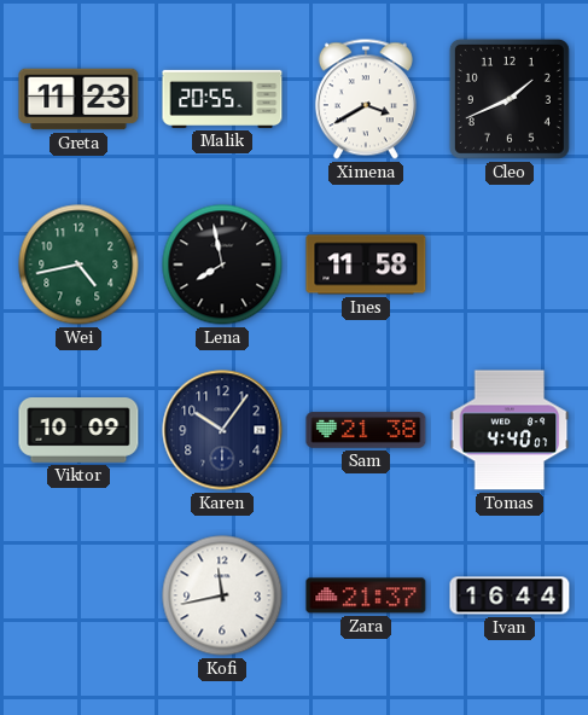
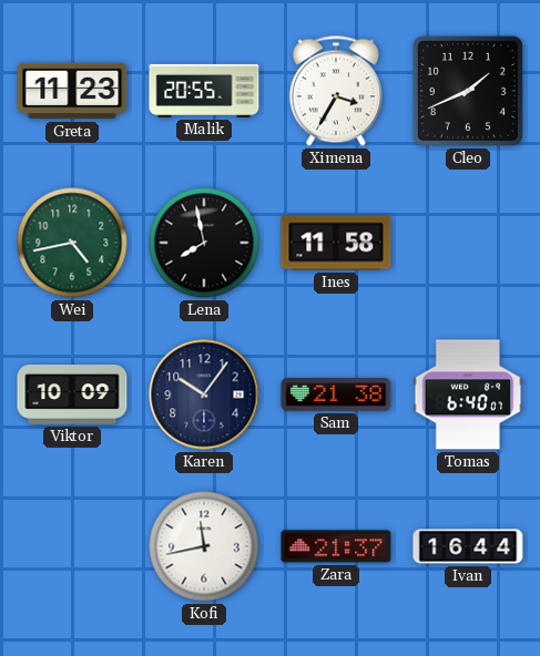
Ximena: 3:40 -> 3:35 (336, 91)
Tomas: 4:40 -> 6:40 (468, 394)
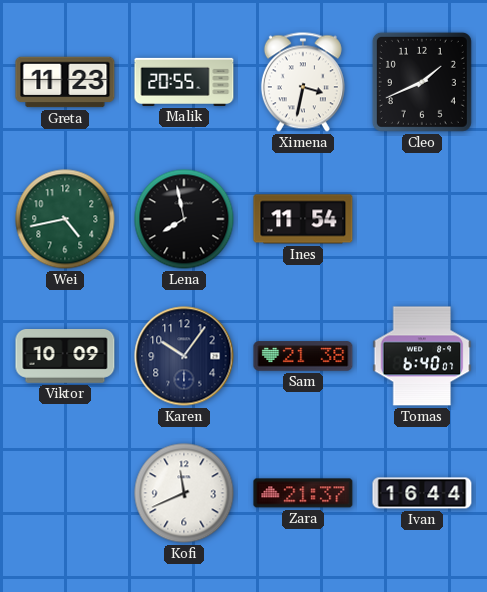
Ximena: 3:35 -> 3:32 (303, 82)
Ines: 11:58 -> 11:54 (303, 219)
Kofi: 11:43 -> 11:41 (184, 493)
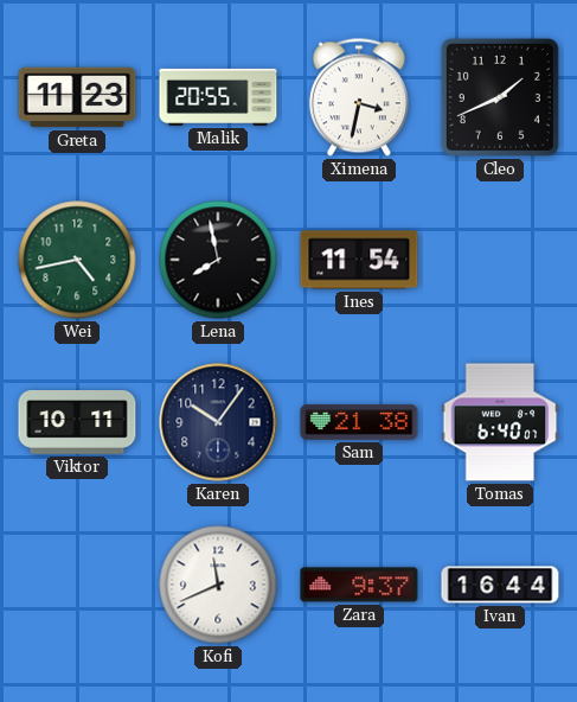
Viktor: 10:09 -> 10:11 (77, 423)
Zara: 21:37 -> 9:37 (359, 585)
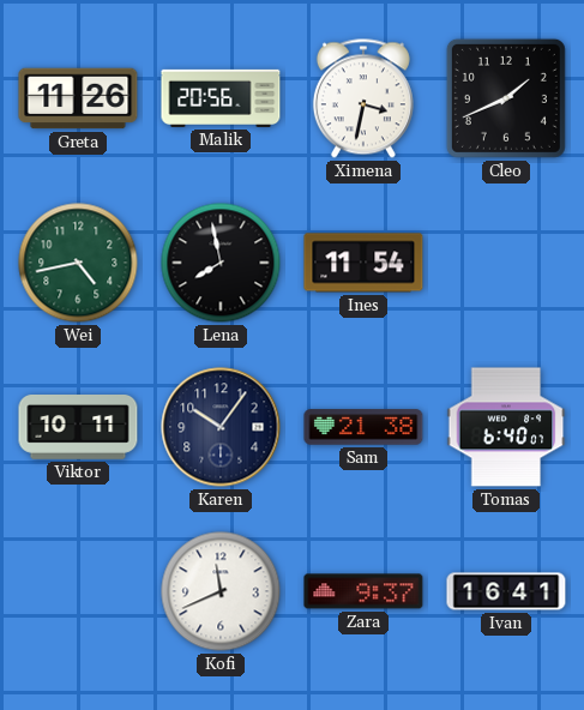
Greta: 11:23 -> 11:26 (78, 98)
Malik: 20:55 -> 20:56 (221, 98)
Ivan: 16:44 -> 16:41 (506, 591)
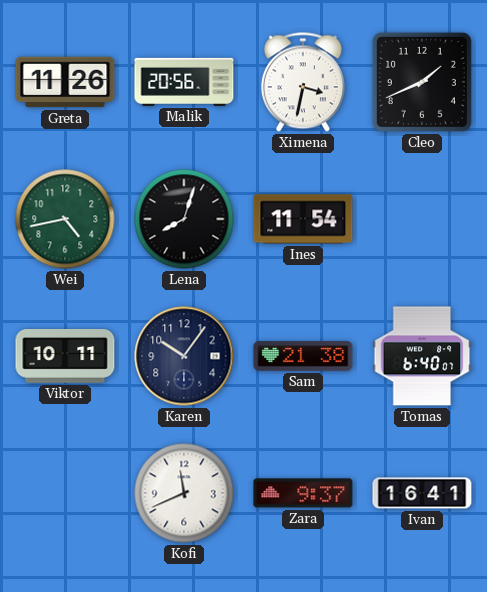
Lena: 7:58 -> 8:03 (184, 219)
